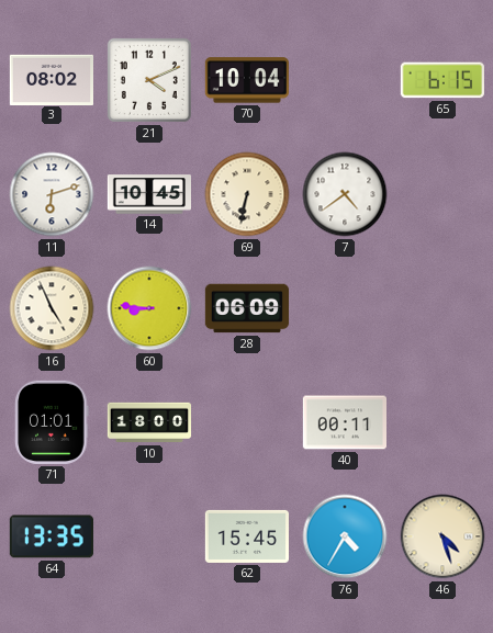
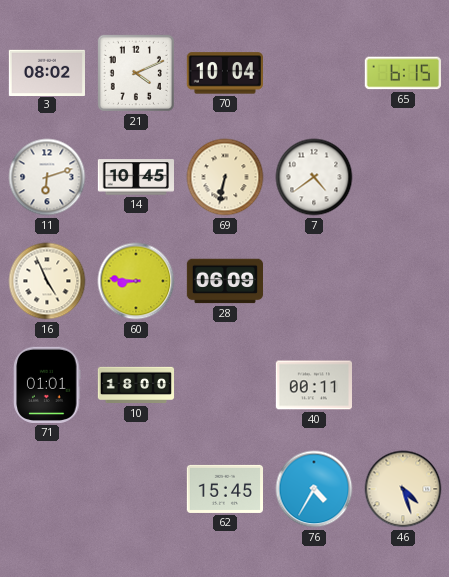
64: 13:35 -> none (52, 536)
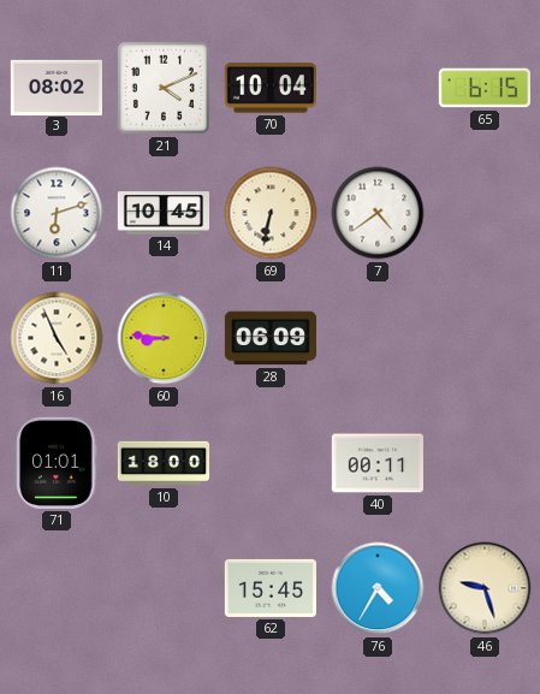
46: 4:27 -> 9:27 (485, 588)
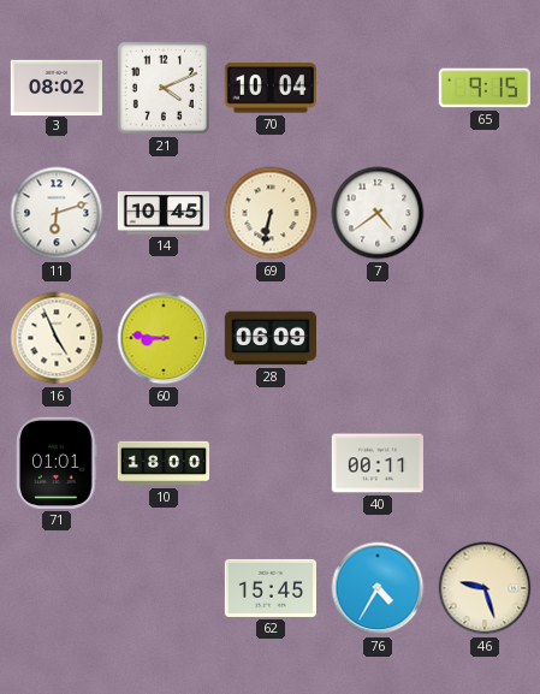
65: 6:15 -> 9:15 (485, 88)
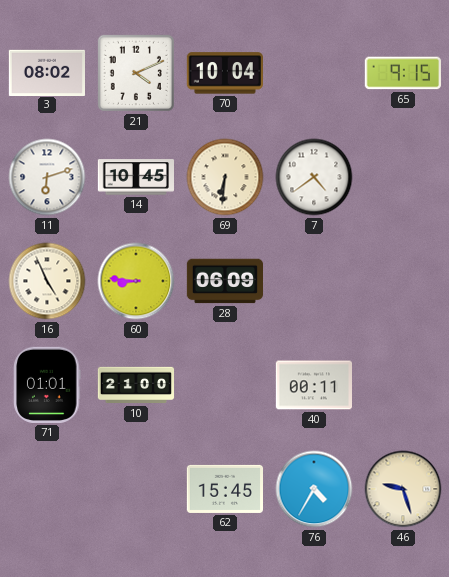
69: 6:32 -> 6:31 (225, 177)
10: 18:00 -> 21:00 (136, 385)
